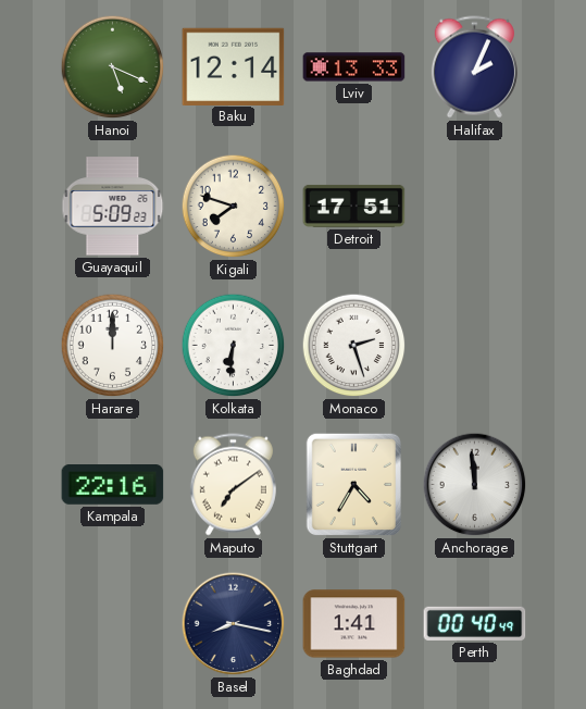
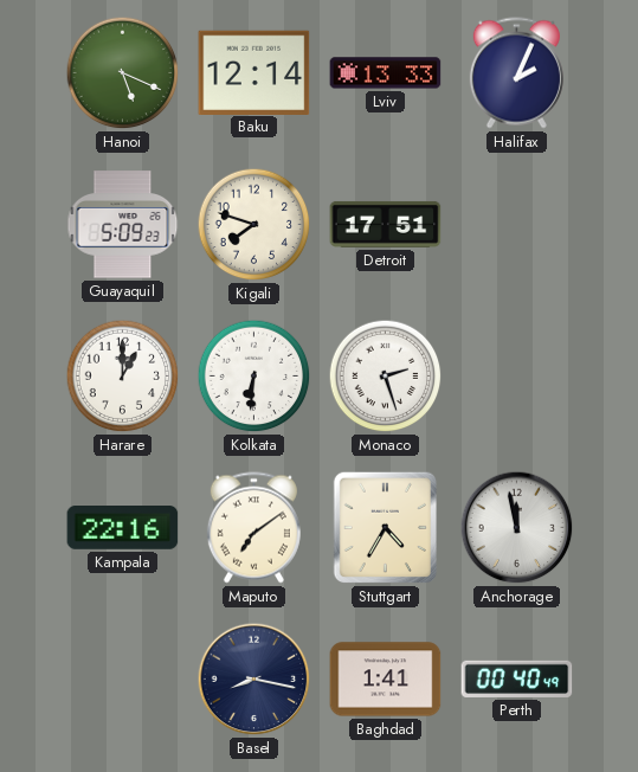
Harare: 12:00 -> 1:00 (123, 377)
Anchorage: 11:59 -> 11:58 (517, 528)
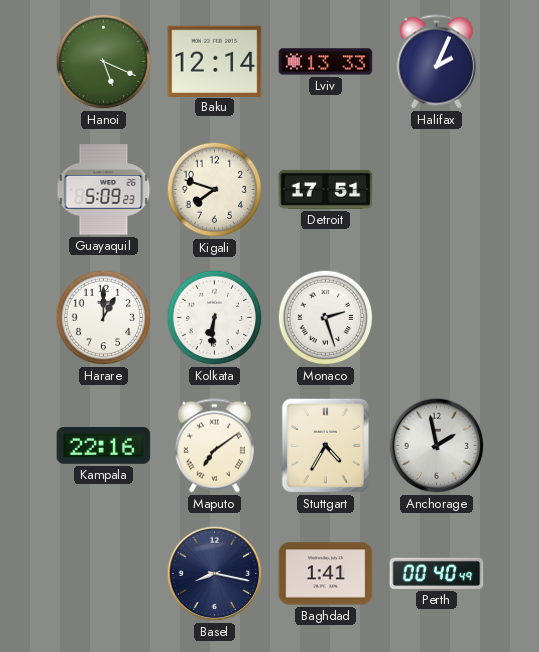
Anchorage: 11:58 -> 1:58 (437, 446)
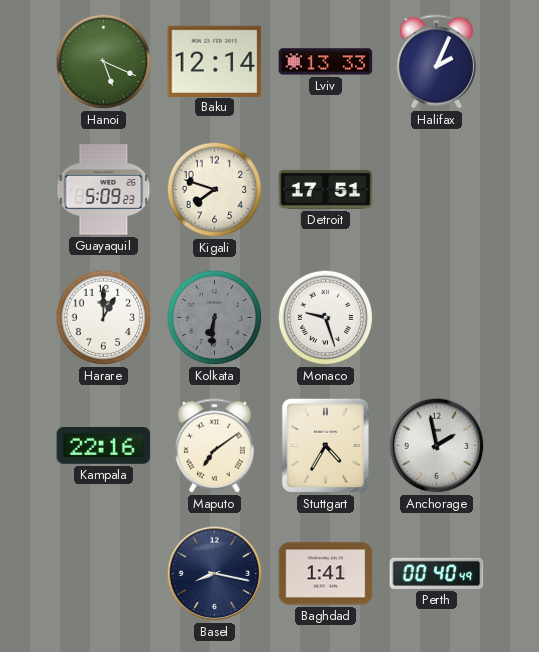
Kolkata dial: white -> grey (215, 318)
Monaco: 2:27 -> 9:27 (326, 318)
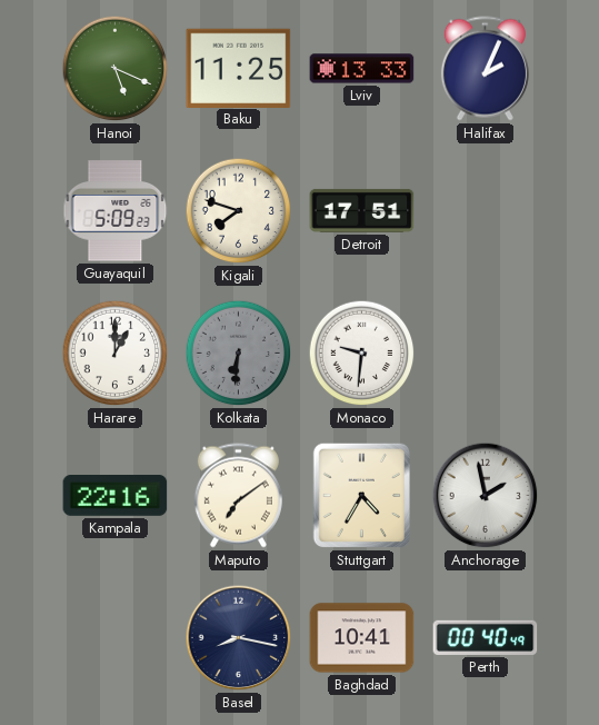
Baku: 12:14 -> 11:25 (239, 68)
Monaco: 9:27 -> 9:31 (362, 354)
Baghdad: 1:41 -> 10:41 (362, 638)
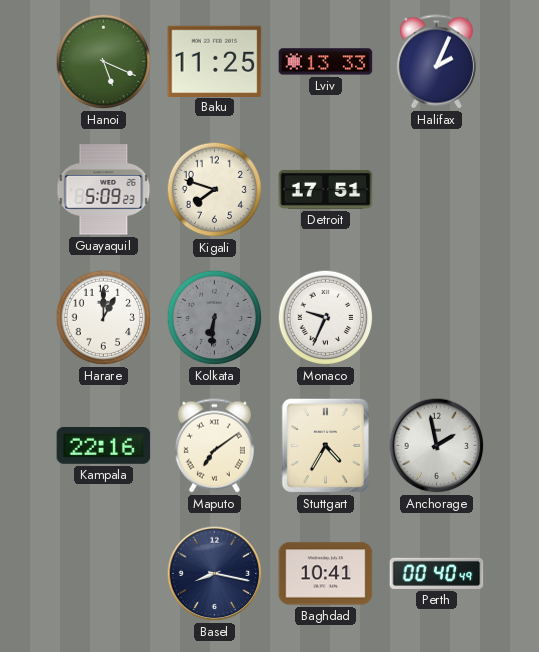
Monaco: 9:31 -> 9:34 (326, 318)
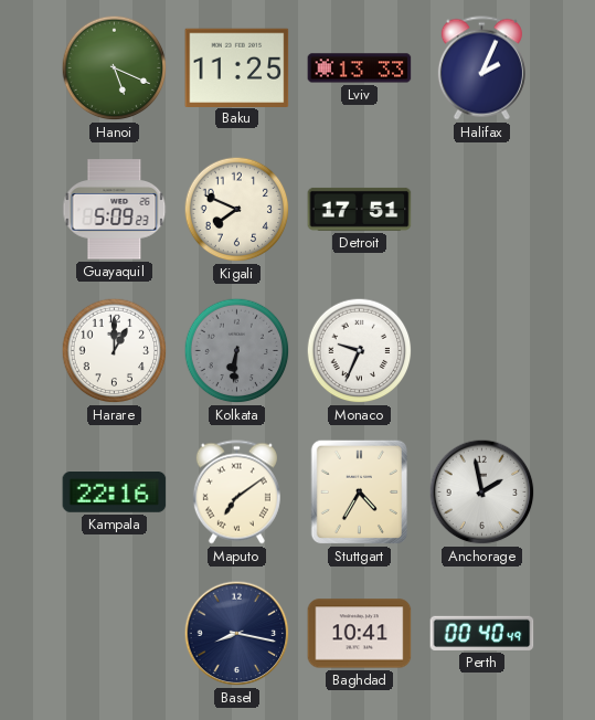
Kigali: 7:48 -> 7:49 (237, 210)
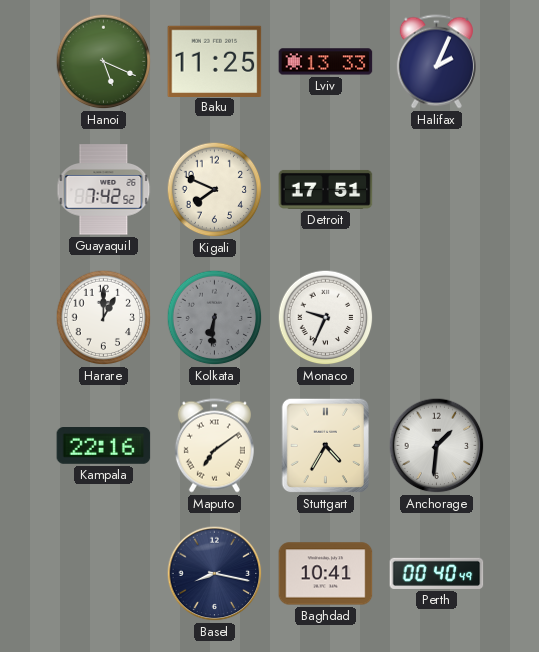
Guayaquil: 5:09 -> 7:42 (104, 190)
Anchorage: 1:58 -> 1:31 (437, 446)
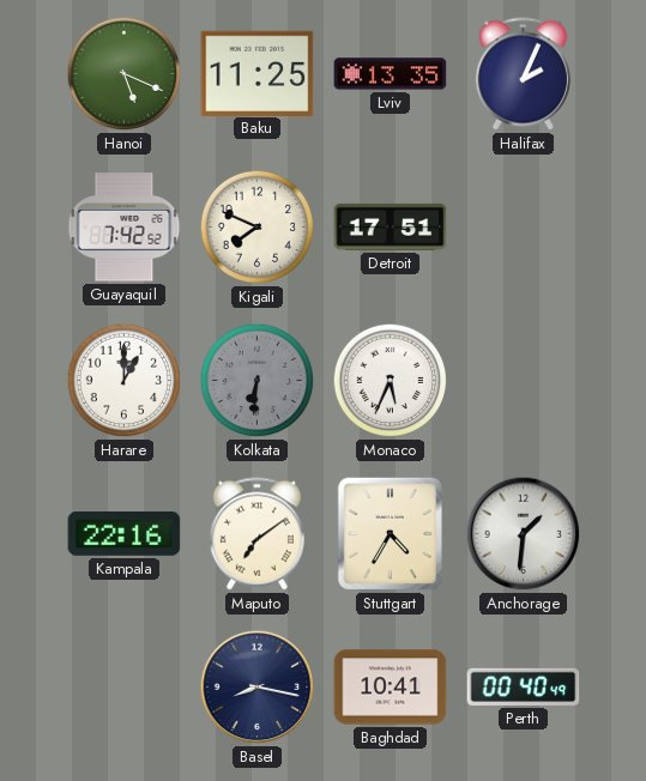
Lviv: 13:33 -> 13:35 (391, 74)
Monaco: 9:34 -> 5:34 (391, 381)
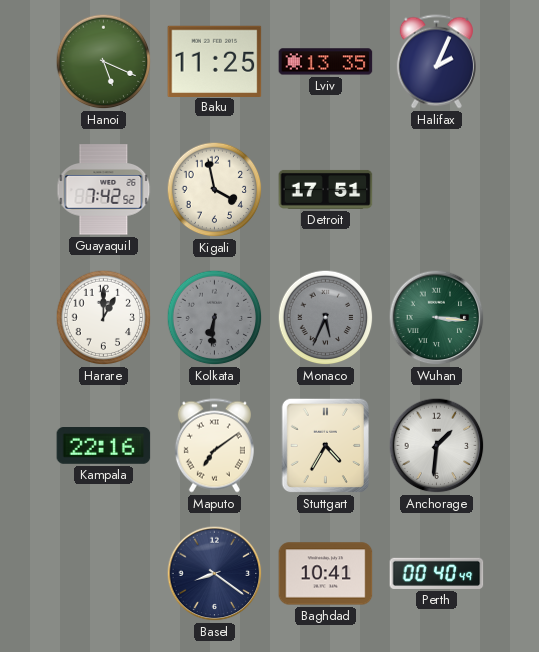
Kigali: 7:49 -> 3:58 (215, 190)
Monaco dial: white -> grey (326, 318)
Wuhan: none -> 3:16 (437, 318)
Basel: 8:17 -> 8:21 (215, 574)
